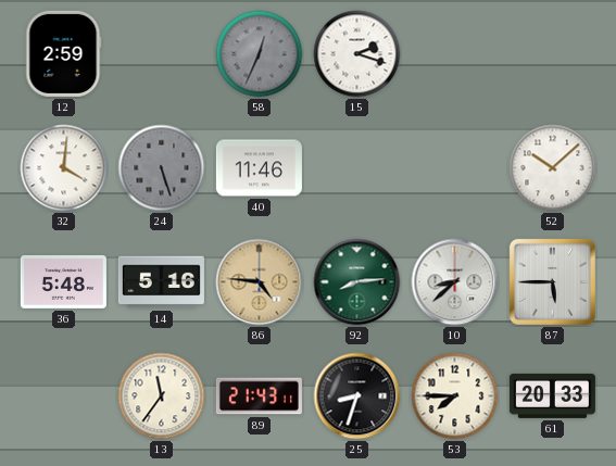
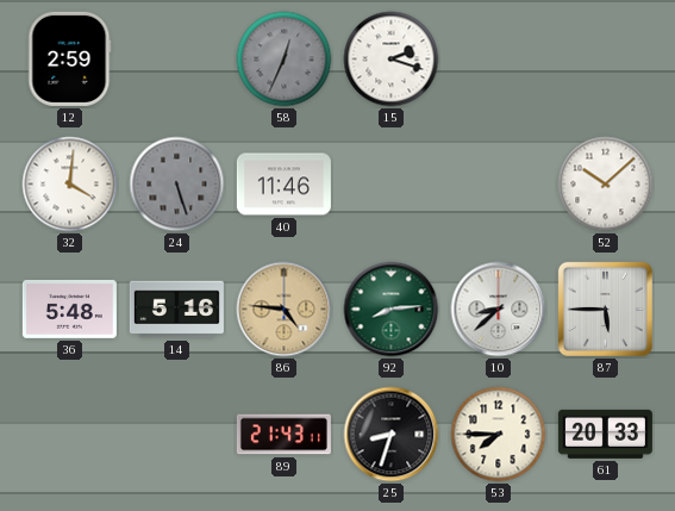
13: 11:36 -> none (162, 396)
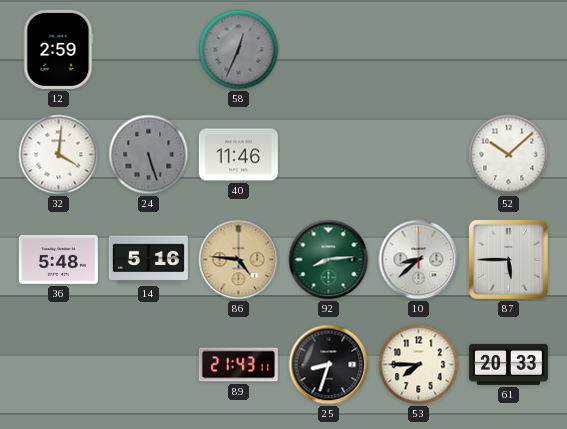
15: 2:18 -> none (392, 60)
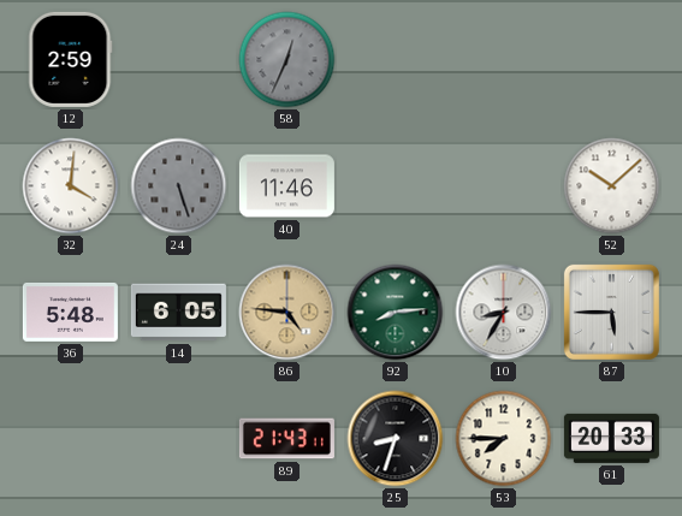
14: 5:16 -> 6:05 (178, 313)
10: 8:38 -> 8:35 (504, 313)
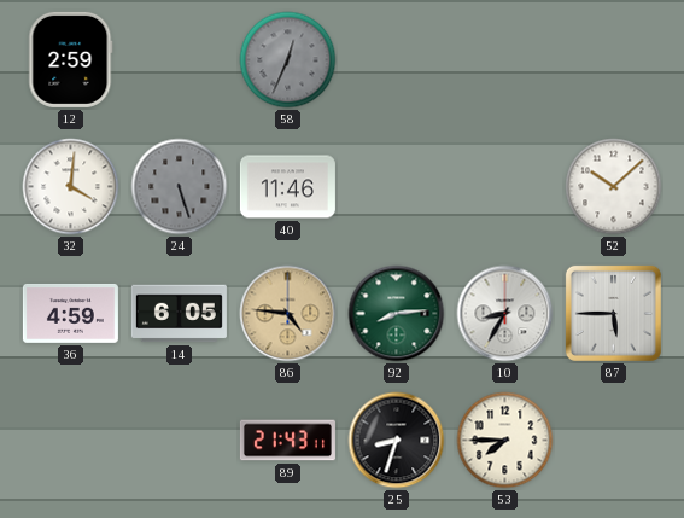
36: 5:48 -> 4:59 (70, 313)
61: 20:33 -> none (611, 438)
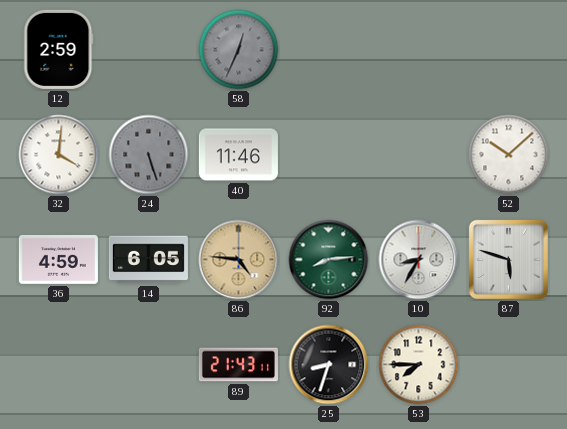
87: 5:45 -> 5:48 (508, 259)
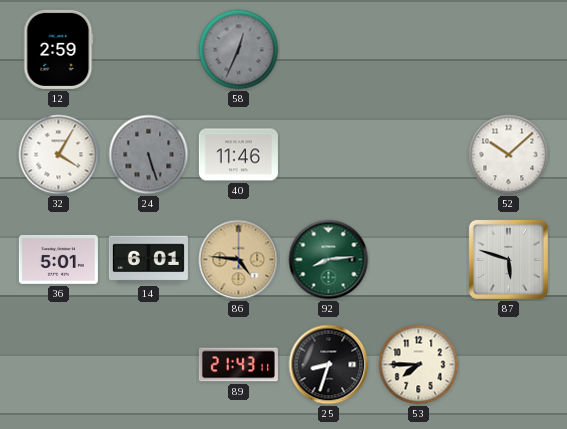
32: 4:01 -> 4:05 (59, 155)
36: 4:59 -> 5:01 (58, 259)
14: 6:05 -> 6:01 (148, 260)
10: 8:35 -> none (419, 260)
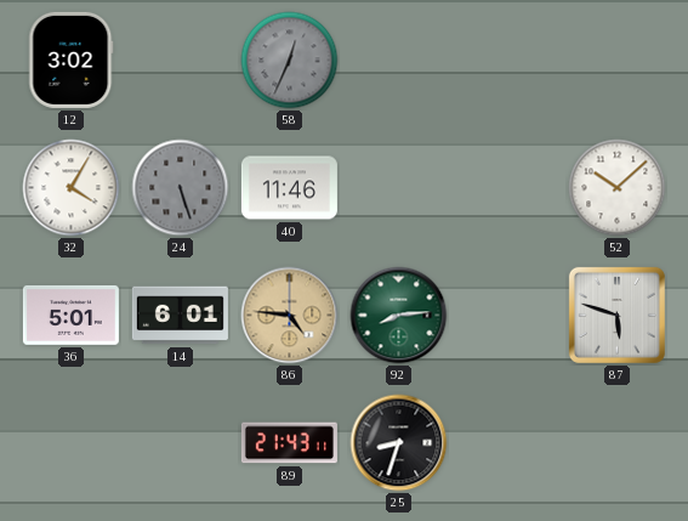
12: 2:59 -> 3:02 (72, 60)
53: 7:45 -> none (419, 365)
